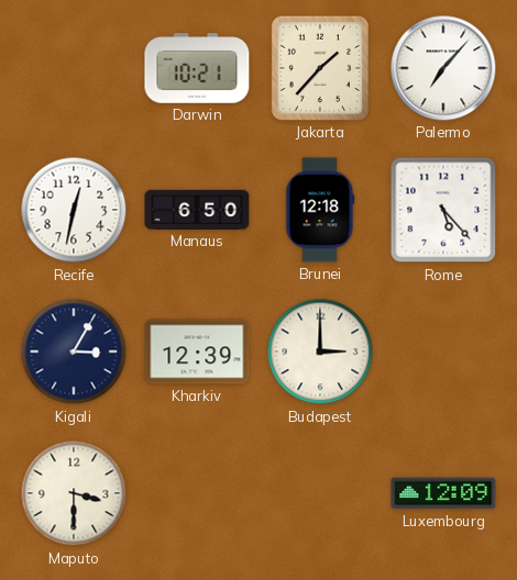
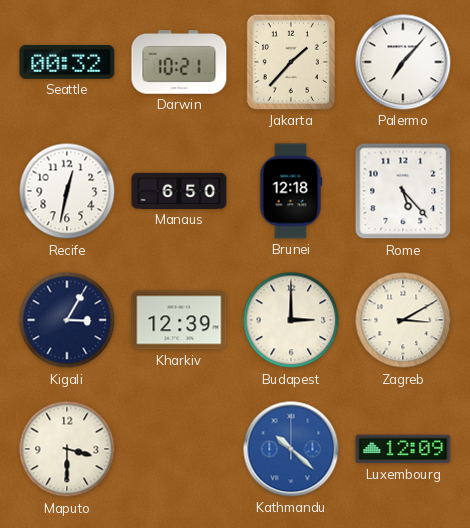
Seattle: none -> 00:32 (67, 63)
Zagreb: none -> 3:10 (403, 320)
Kathmandu: none -> 10:22 (291, 449)
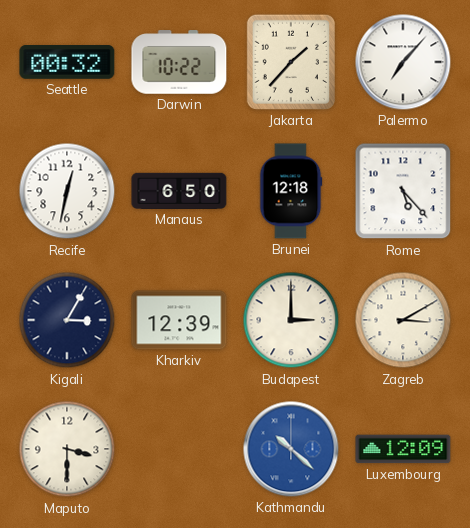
Darwin: 10:21 -> 10:22 (179, 62)
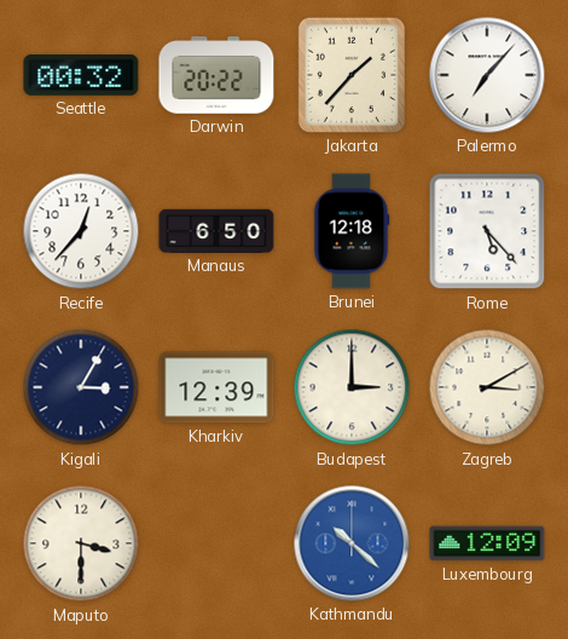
Darwin: 10:22 -> 20:22 (216, 75)
Recife: 12:32 -> 12:37 (81, 231)
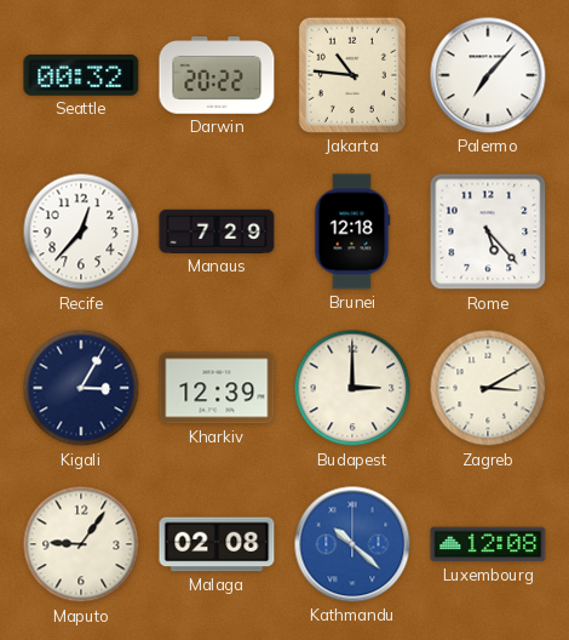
Jakarta: 1:37 -> 10:46 (352, 75)
Manaus: 6:50 -> 7:29 (217, 232)
Maputo: 3:30 -> 9:06 (81, 544)
Malaga: none -> 02:08 (217, 544)
Luxembourg: 12:09 -> 12:08 (488, 544)
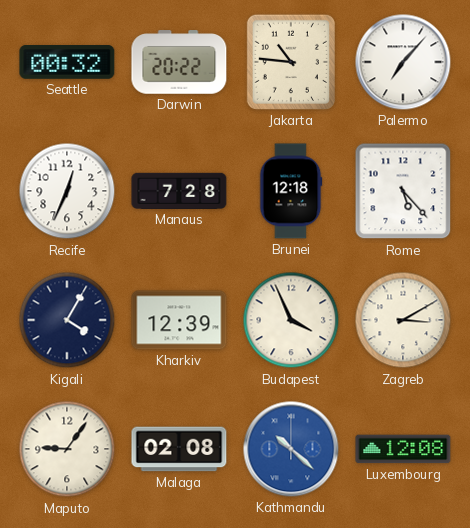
Recife: 12:37 -> 12:34 (67, 191)
Manaus: 7:29 -> 7:28 (179, 191)
Kigali: 3:05 -> 4:05 (67, 320)
Budapest: 3:00 -> 3:56 (291, 320)
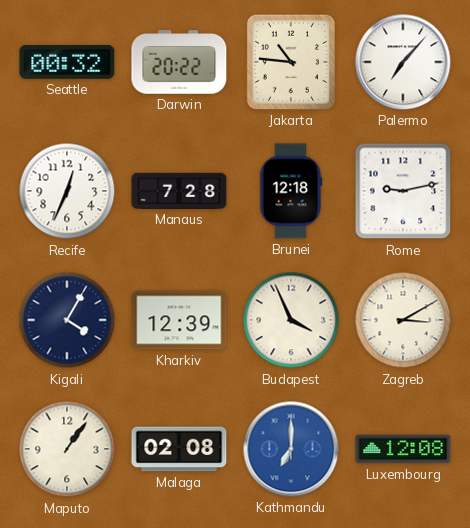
Rome: 5:23 -> 9:13 (403, 191)
Maputo: 9:06 -> 1:06 (67, 449)
Kathmandu: 10:22 -> 7:00 (291, 449)
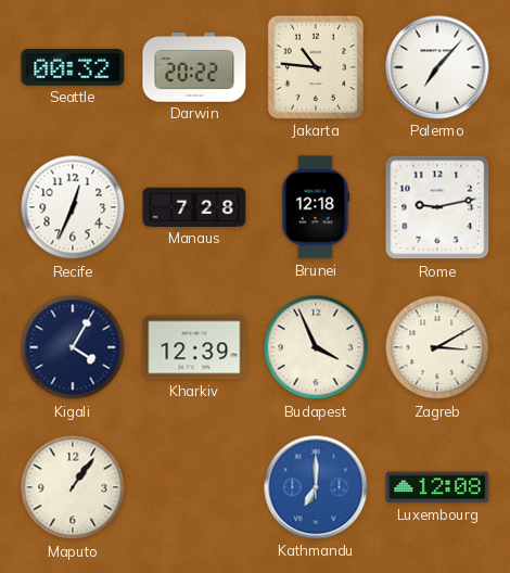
Malaga: 02:08 -> none (179, 449)
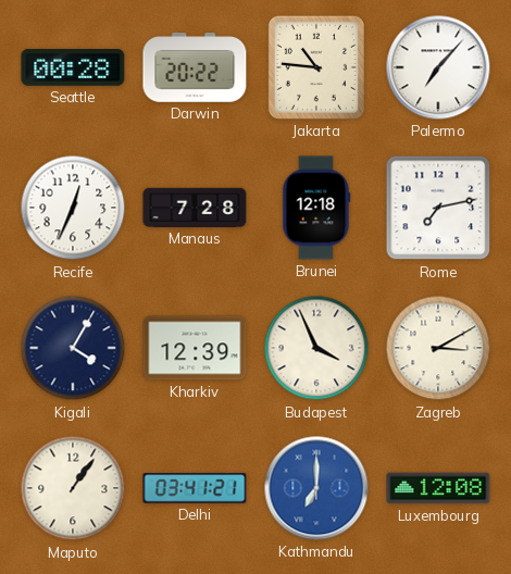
Seattle: 00:32 -> 00:28 (73, 68)
Rome: 9:13 -> 7:13 (438, 208)
Delhi: none -> 03:41 (195, 488)
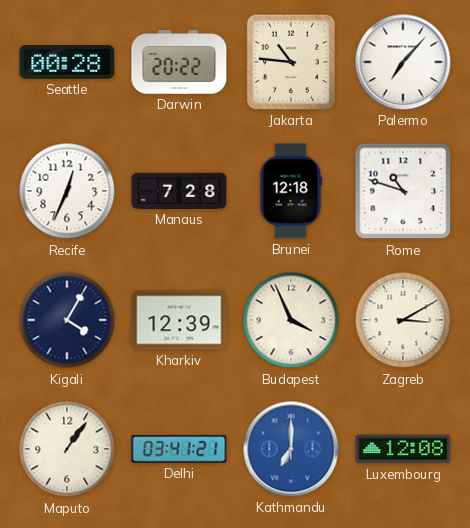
Rome: 7:13 -> 10:48 (403, 191)
